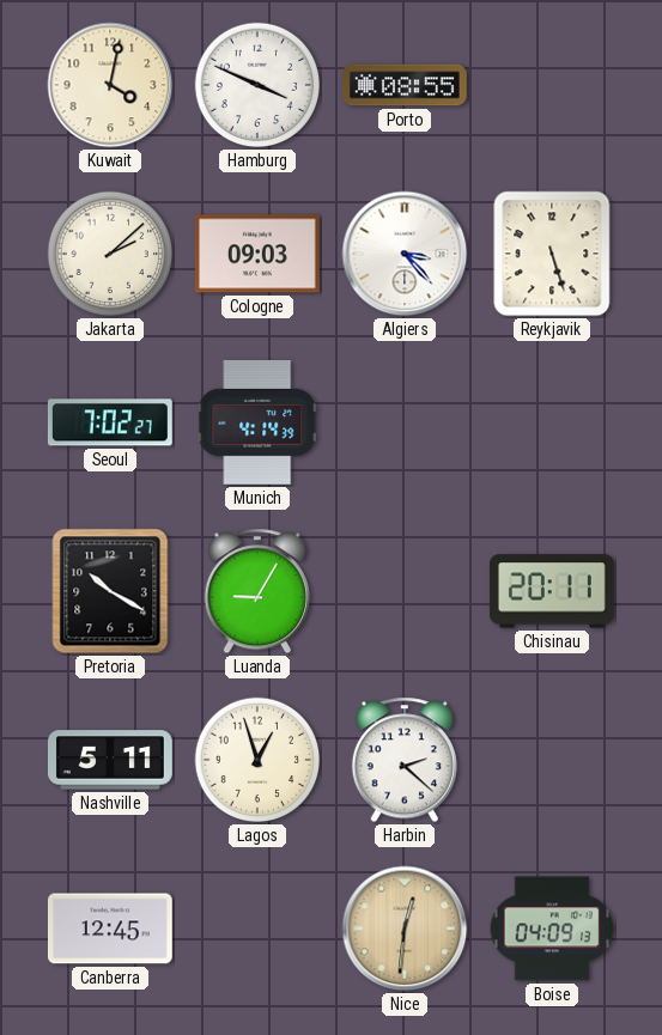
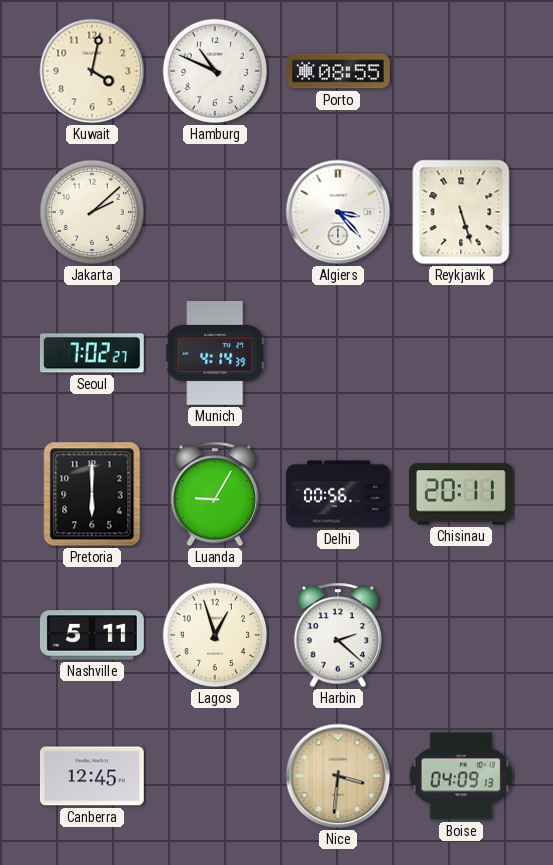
Hamburg: 3:49 -> 10:49 (215, 71)
Cologne: 09:03 -> none (257, 254)
Pretoria: 10:20 -> 6:00 (92, 494)
Delhi: none -> 00:56 (339, 494)
Nice: 12:31 -> 3:31 (338, 776)
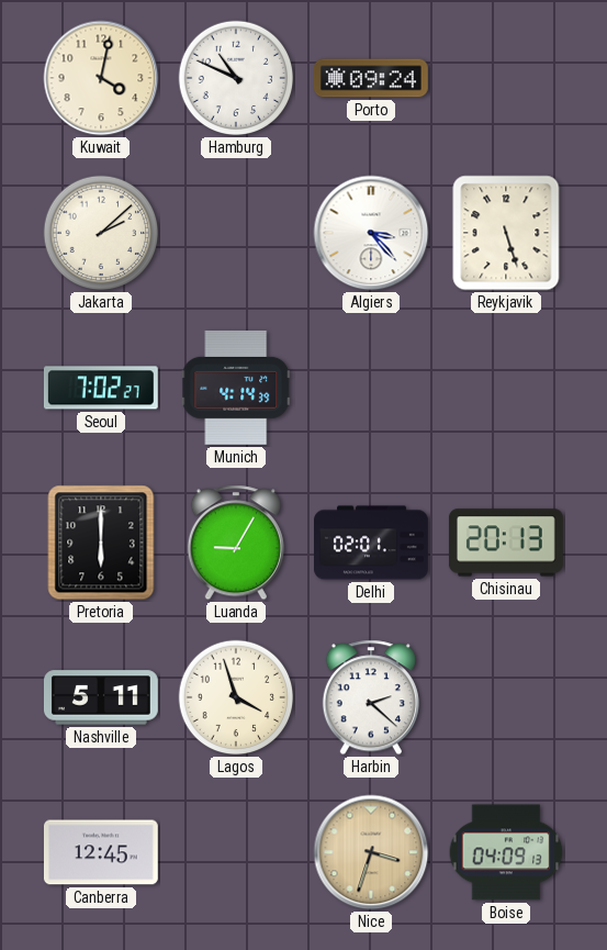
Porto: 08:55 -> 09:24 (371, 78)
Delhi: 00:56 -> 02:01 (372, 543)
Chisinau: 20:11 -> 20:13 (506, 543)
Lagos: 12:57 -> 3:57 (236, 697)
Nice: 3:31 -> 3:33 (371, 852)
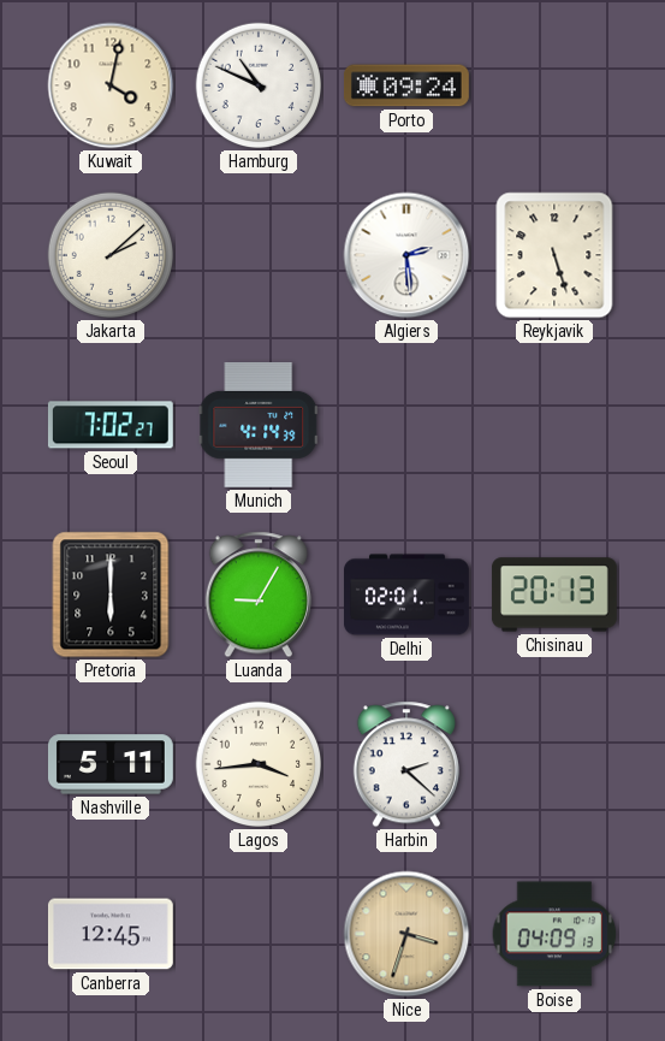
Algiers: 3:23 -> 2:29 (406, 255)
Lagos: 3:57 -> 3:44 (259, 764)
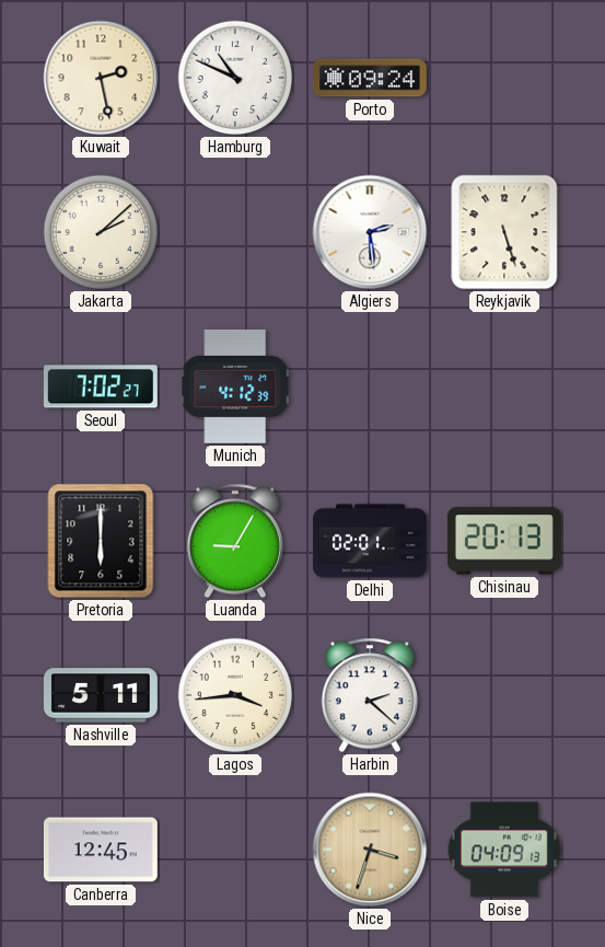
Kuwait: 4:02 -> 2:28 (101, 78)
Munich: 4:14 -> 4:12 (235, 386)
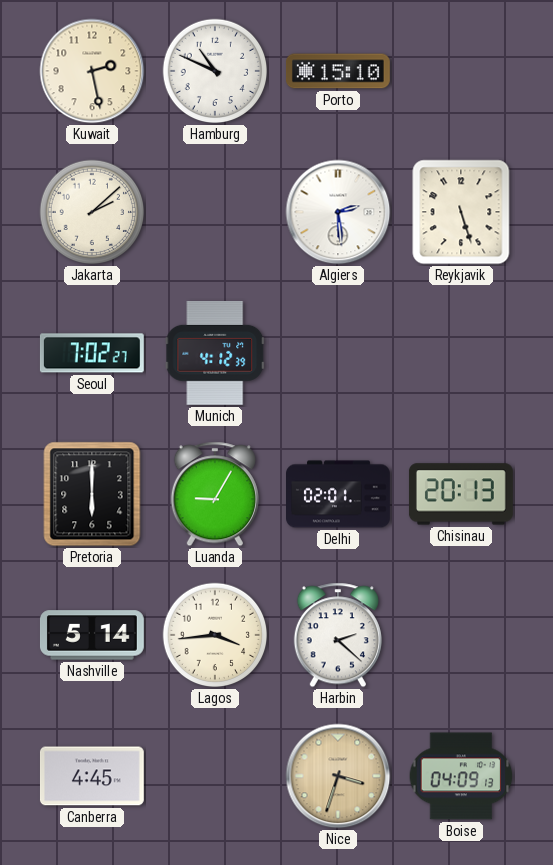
Porto: 09:24 -> 15:10 (338, 71)
Nashville: 5:11 -> 5:14 (92, 635)
Canberra: 12:45 -> 4:45 (92, 776)
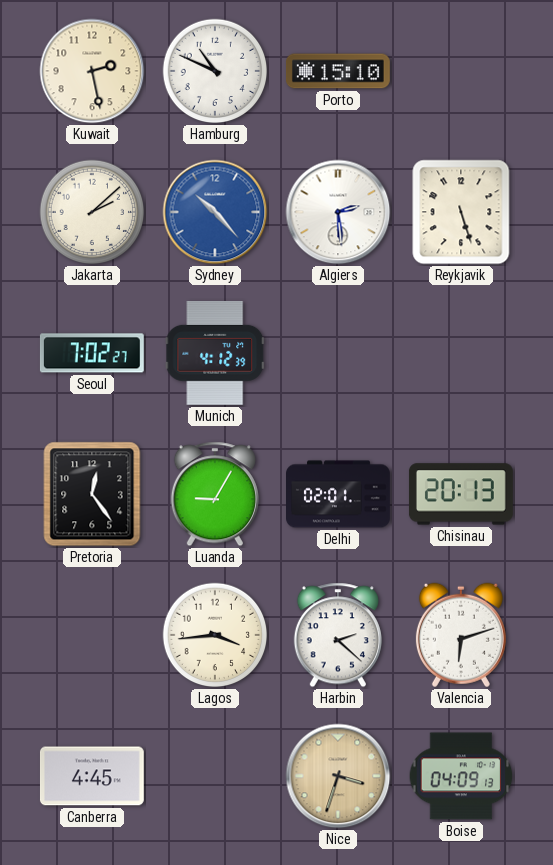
Sydney: none -> 10:23 (215, 212)
Pretoria: 6:00 -> 12:24 (92, 494)
Nashville: 5:14 -> none (92, 635)
Valencia: none -> 6:12 (461, 635)
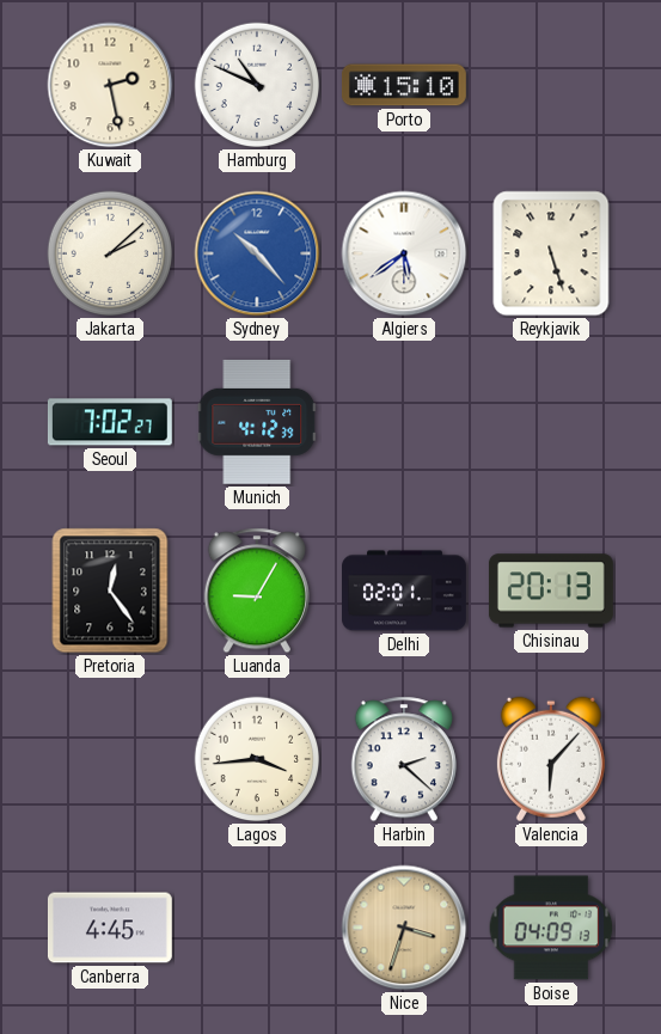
Algiers: 2:29 -> 5:39 (404, 253)
Valencia: 6:12 -> 6:07 (551, 759)
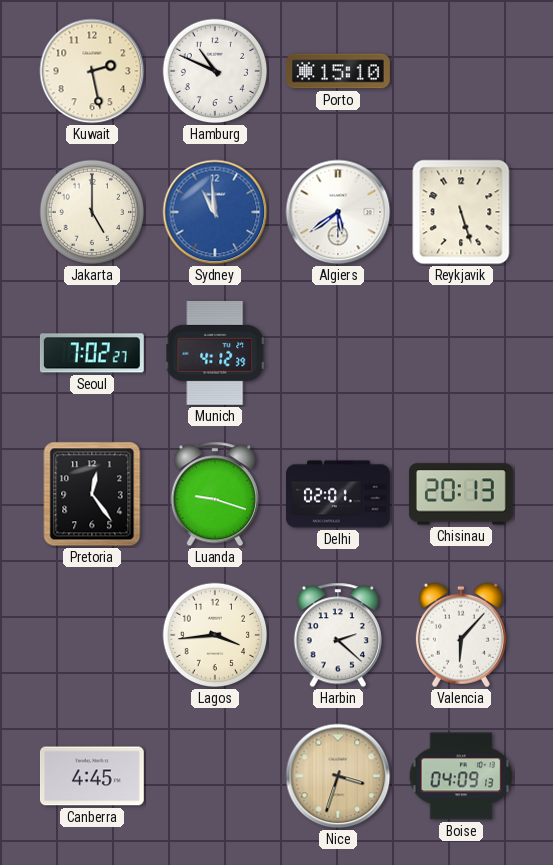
Jakarta: 2:08 -> 5:00 (92, 212)
Sydney: 10:23 -> 10:59 (215, 212)
Luanda: 9:05 -> 9:18 (215, 494)
